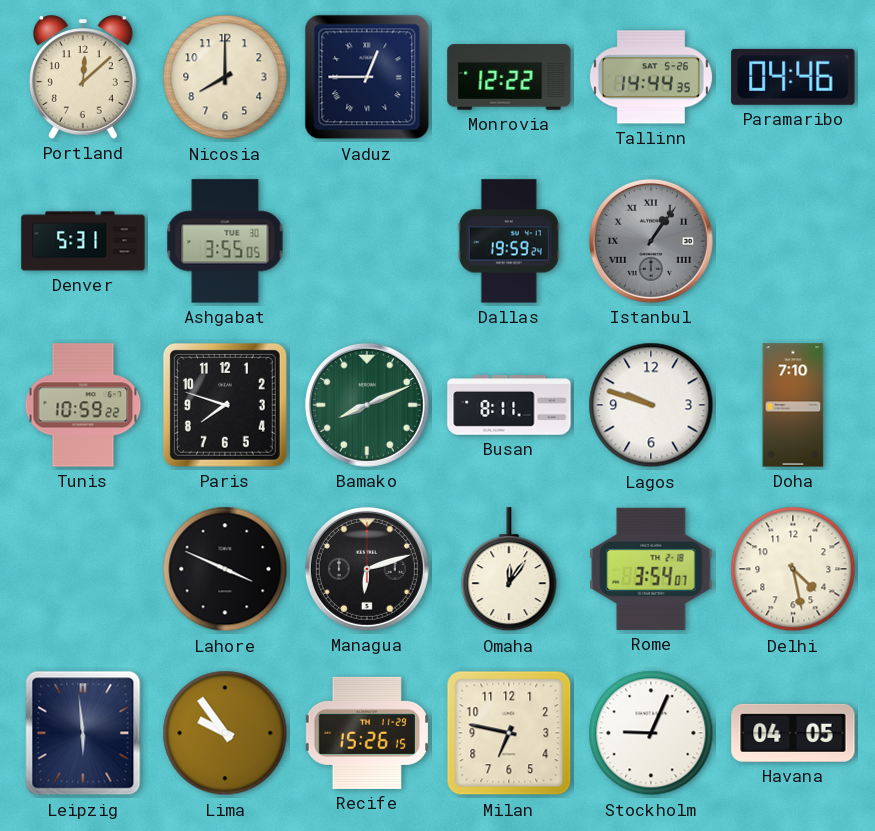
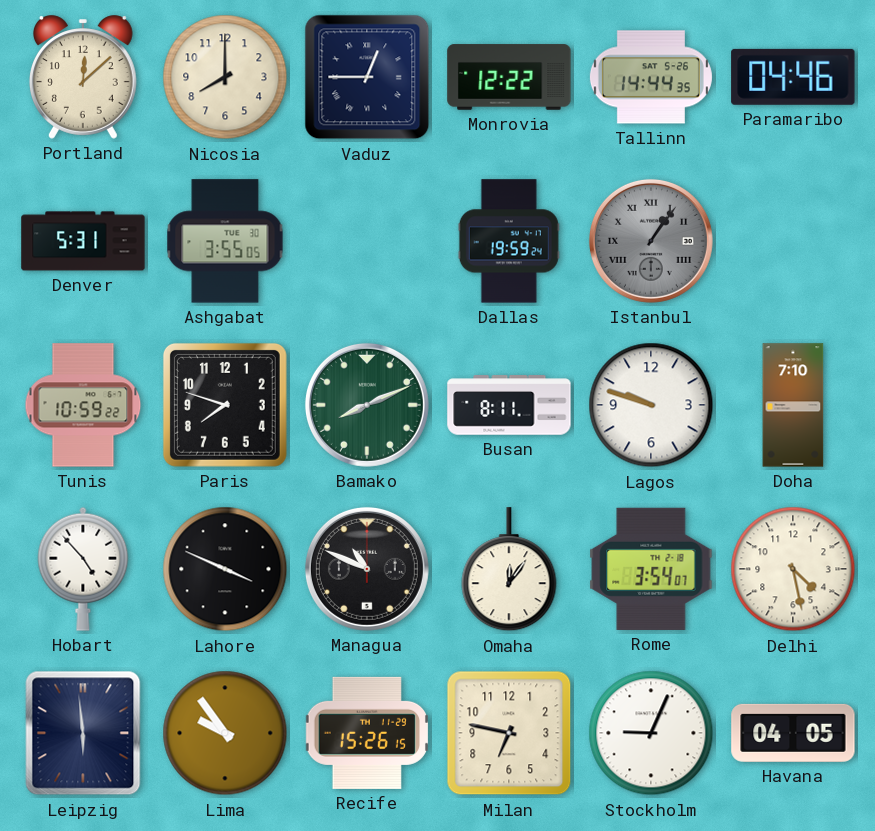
Hobart: none -> 4:53 (83, 569)
Managua: 6:12 -> 10:49 (367, 569)
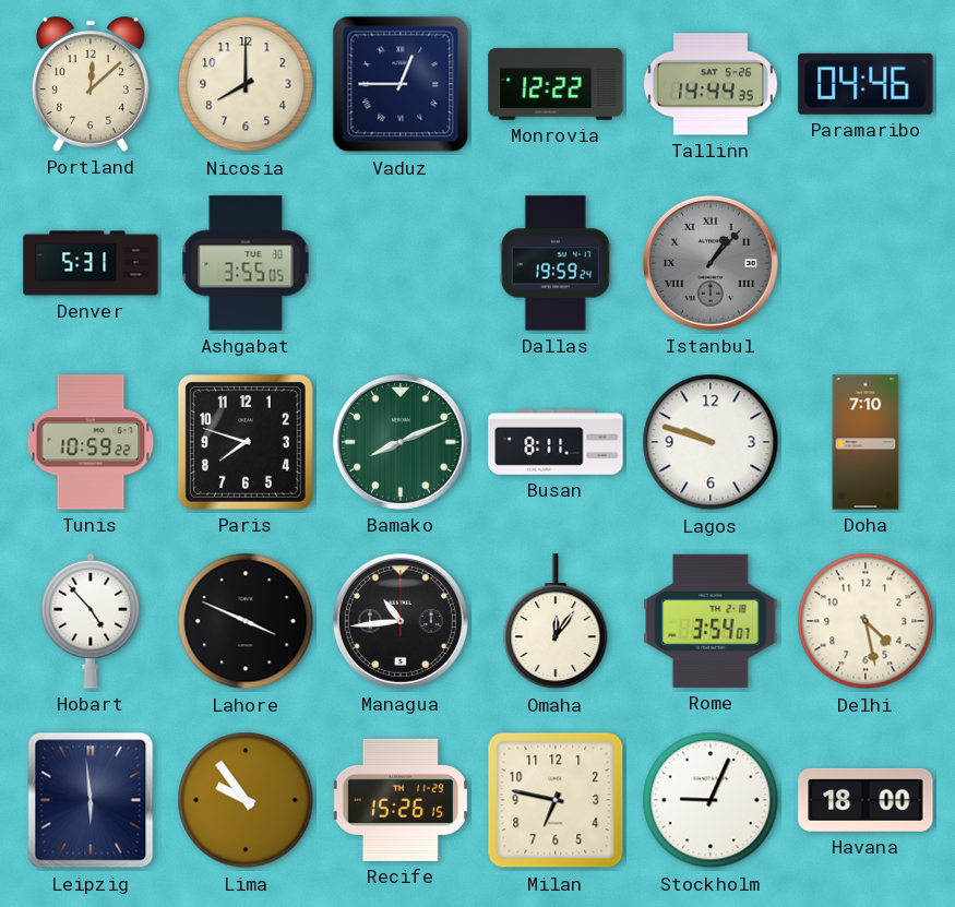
Istanbul: 1:06 -> 1:07 (711, 263)
Managua: 10:49 -> 10:44 (401, 621)
Havana: 04:05 -> 18:00 (866, 800)
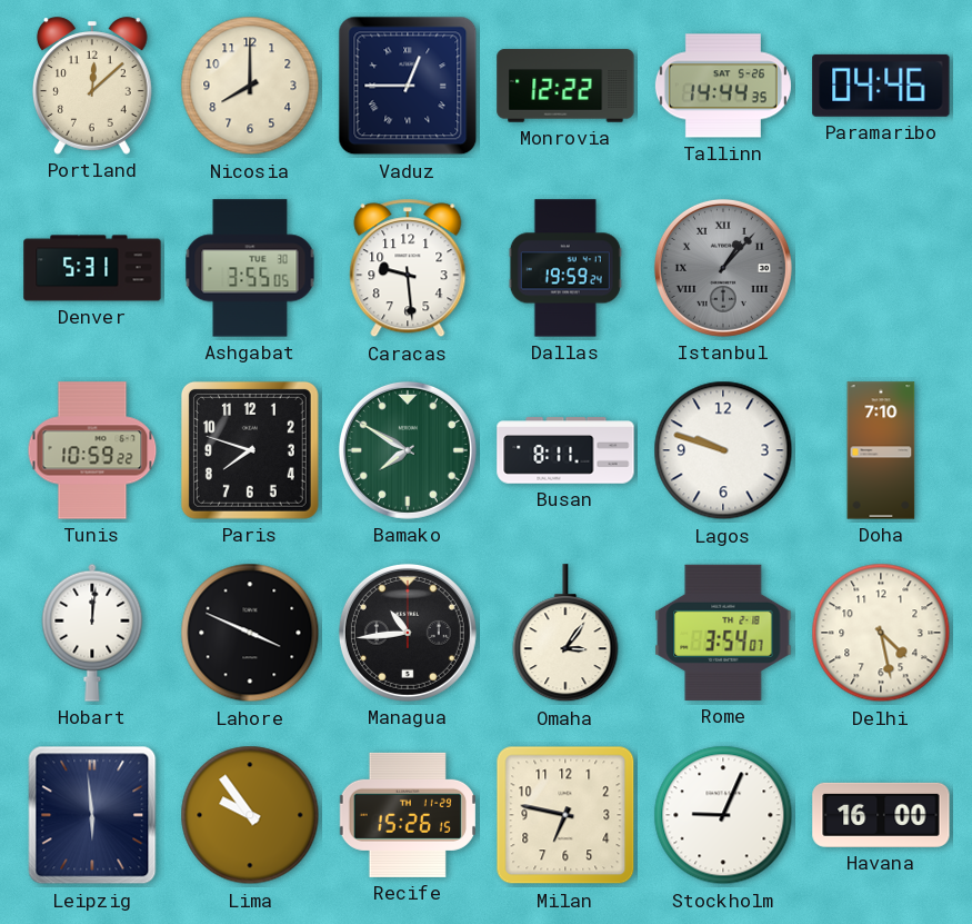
Caracas: none -> 9:29 (408, 268)
Bamako: 8:11 -> 7:50 (408, 450)
Hobart: 4:53 -> 12:01 (92, 633)
Omaha: 12:06 -> 3:06 (565, 634)
Havana: 18:00 -> 16:00 (881, 815)
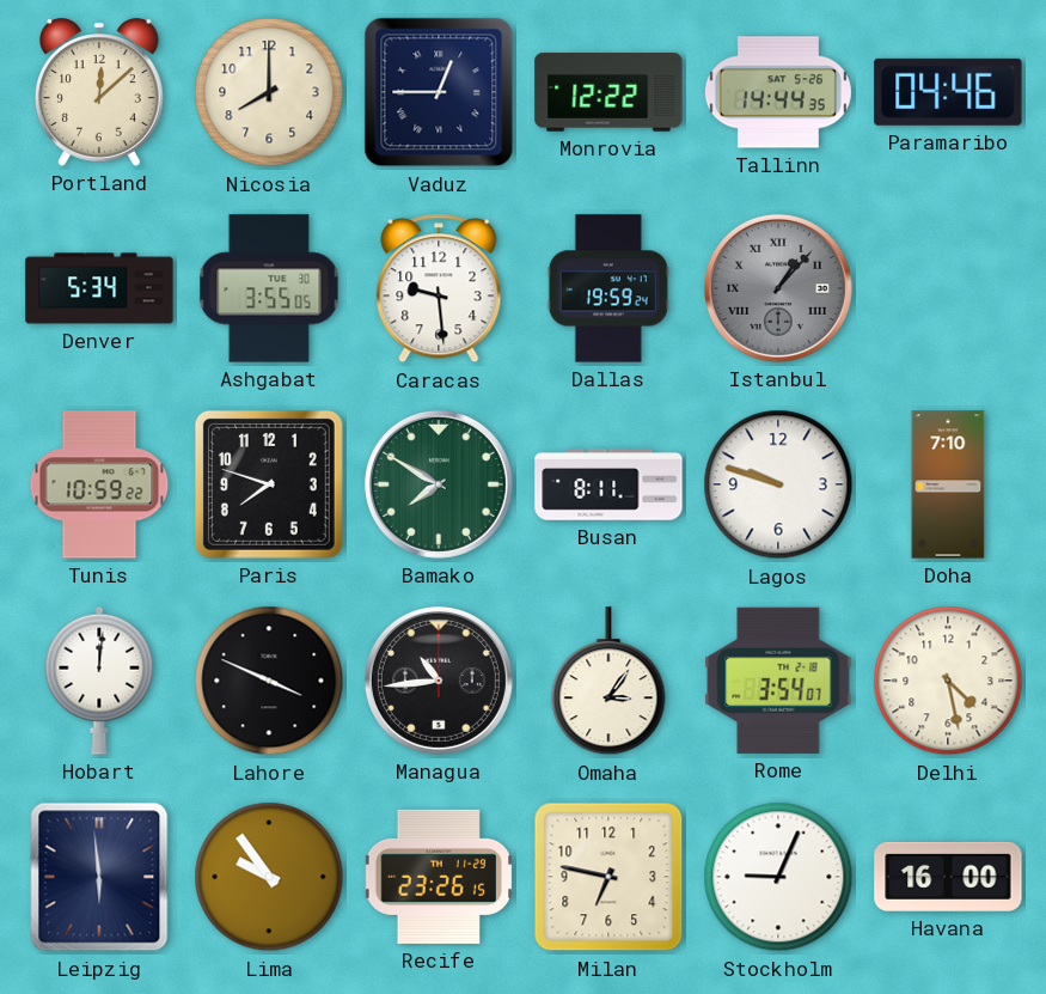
Denver: 5:31 -> 5:34 (99, 288)
Recife: 15:26 -> 23:26 (438, 877)
